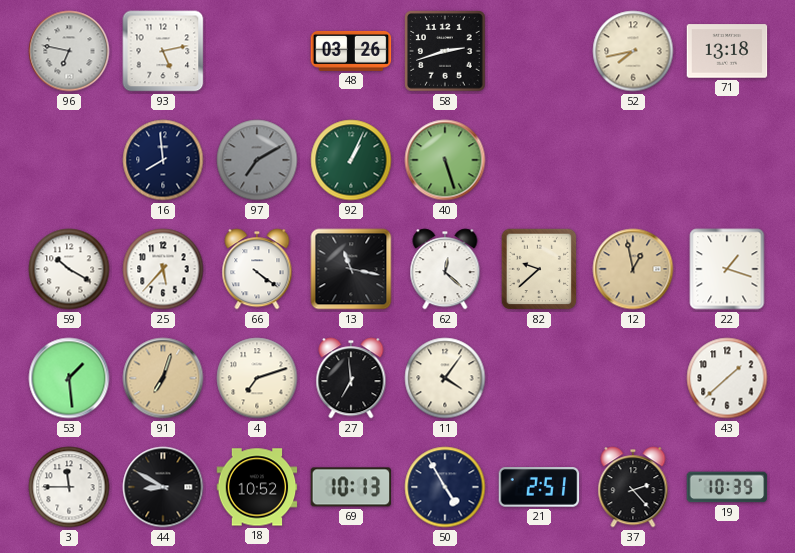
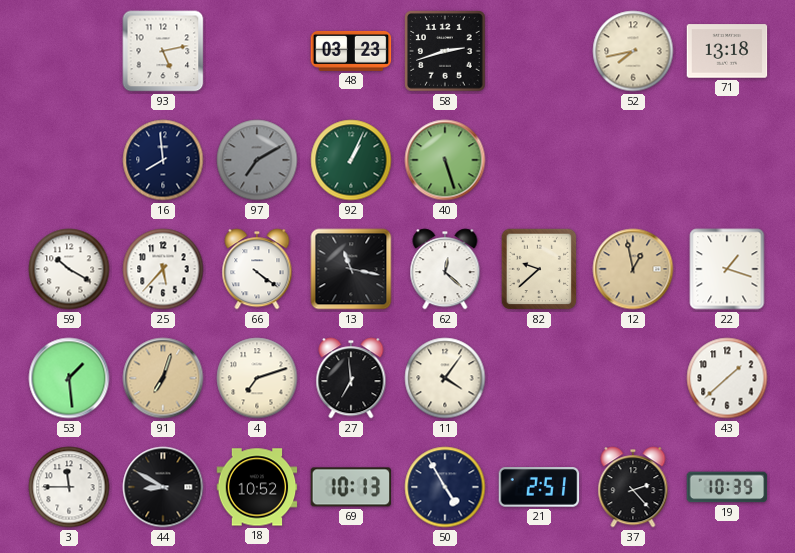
96: 6:47 -> none (69, 51)
48: 03:26 -> 03:23 (351, 51)
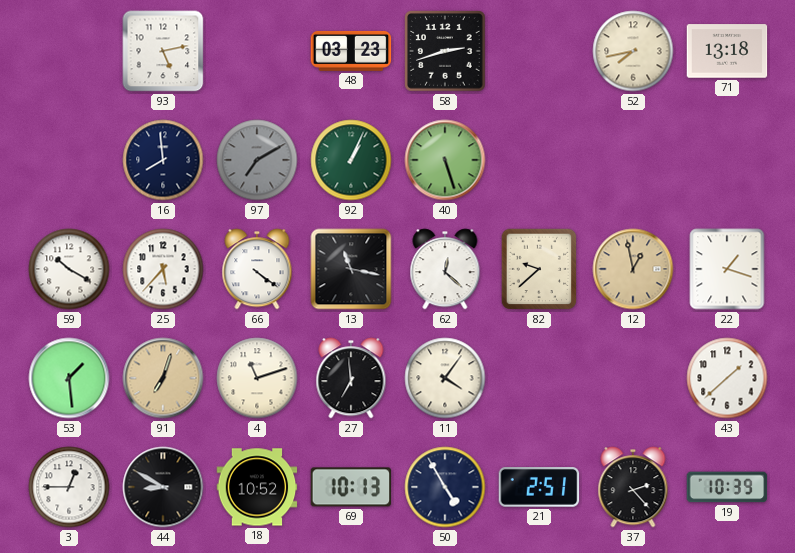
4: 7:12 -> 11:12 (257, 378)
3: 11:45 -> 12:45 (69, 487)
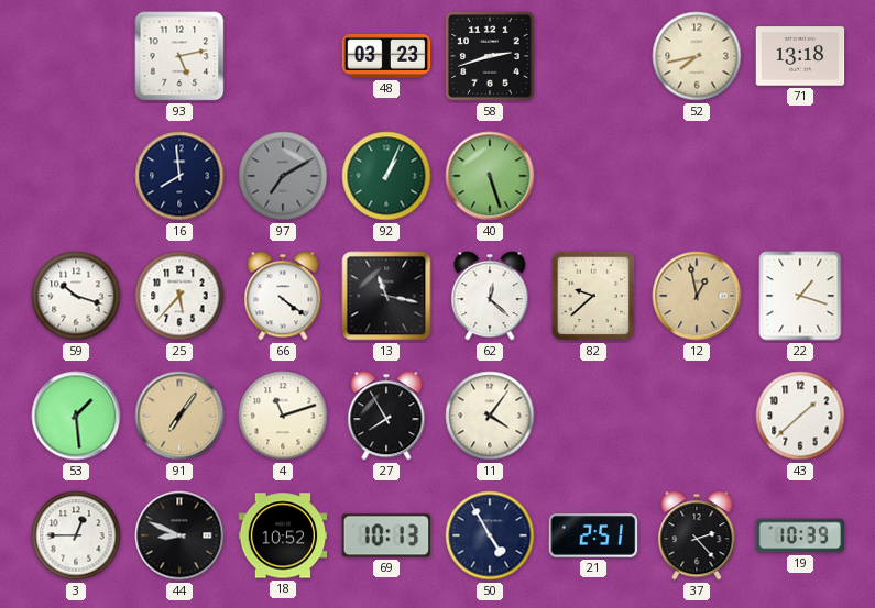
59: 10:20 -> 10:18 (76, 296)
91: 7:03 -> 7:06 (179, 416)
27: 6:59 -> 7:55 (386, 416)
44: 8:50 -> 8:49 (179, 535)
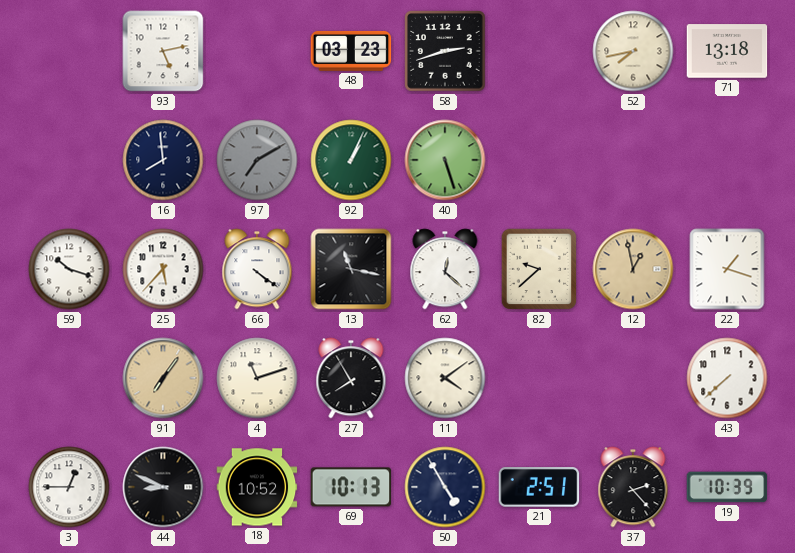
53: 1:29 -> none (76, 416)
11: 4:06 -> 4:09 (445, 378)
43: 1:38 -> 7:38 (727, 378)
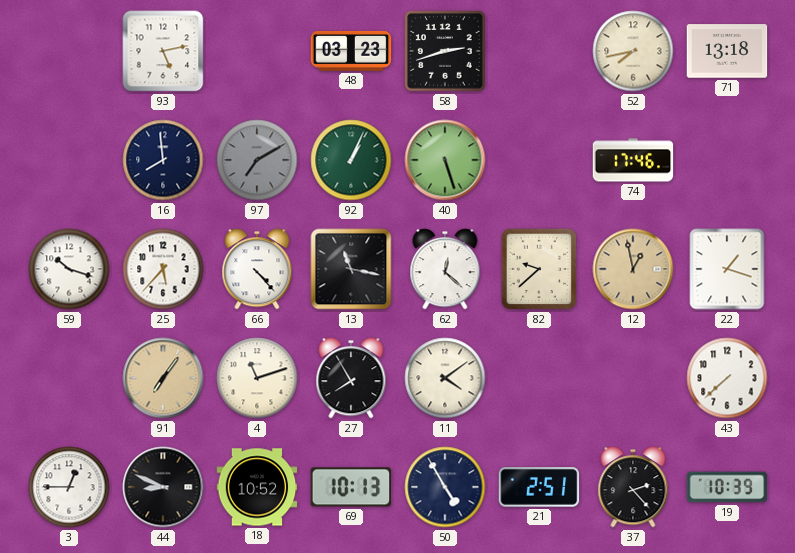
74: none -> 17:46 (633, 160)
66: 4:21 -> 4:23 (257, 269)
